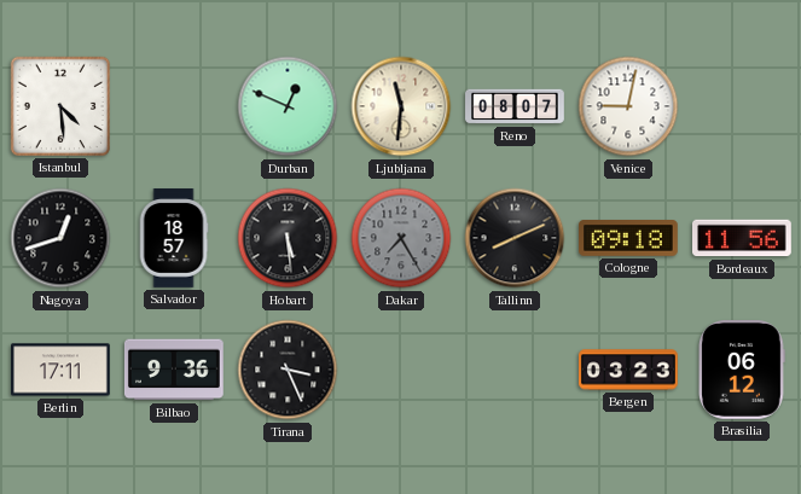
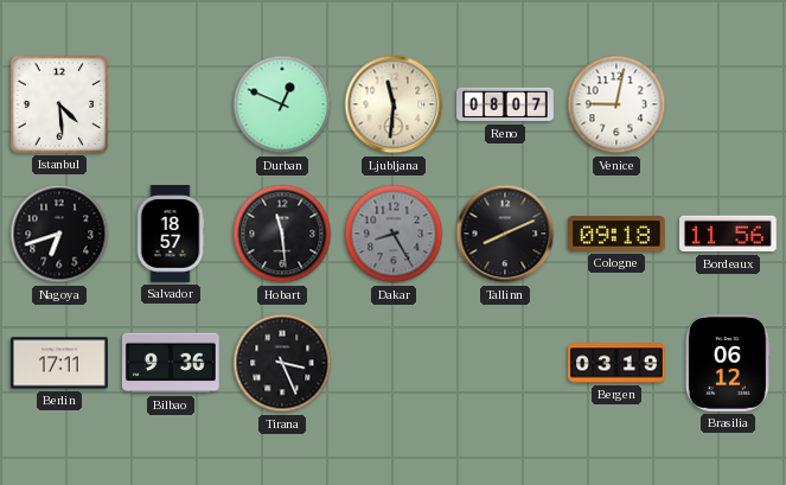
Nagoya: 12:42 -> 6:42 (59, 234)
Hobart: 5:29 -> 11:29 (282, 234)
Dakar: 7:25 -> 8:25 (394, 234)
Bergen: 03:23 -> 03:19 (618, 363)
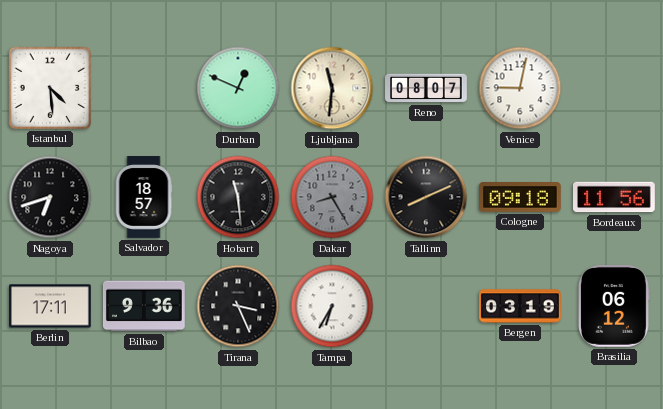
Tampa: none -> 6:35 (332, 306)
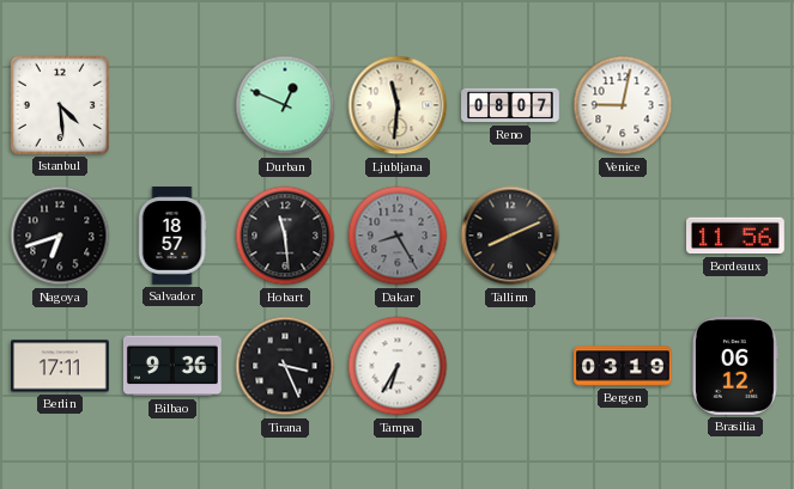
Cologne: 09:18 -> none (521, 198)
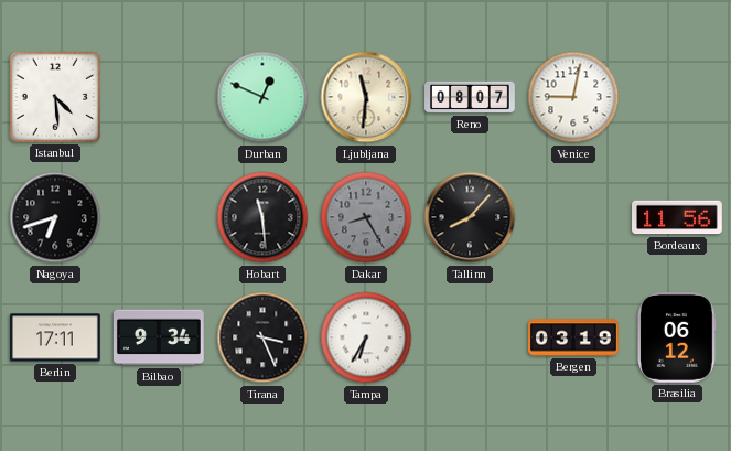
Salvador: 18:57 -> none (172, 236)
Tallinn: 8:11 -> 8:07 (470, 217)
Bilbao: 9:36 -> 9:34 (159, 337)
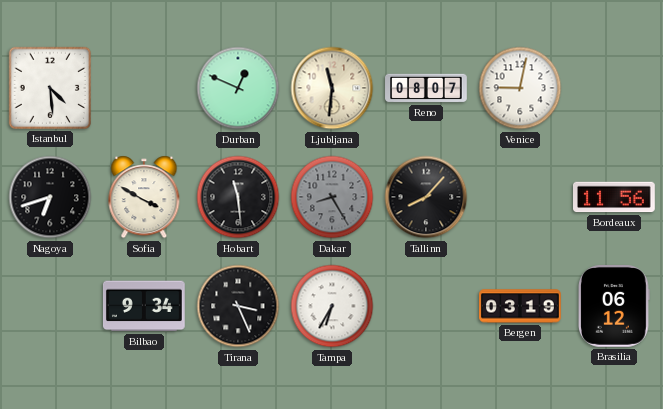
Sofia: none -> 3:50 (144, 197)
Berlin: 17:11 -> none (56, 337)
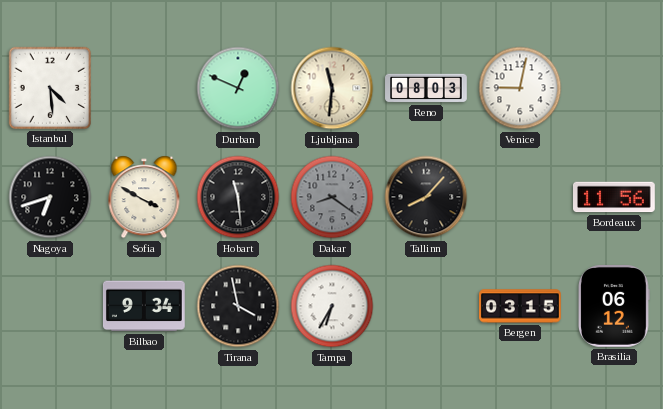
Reno: 08:07 -> 08:03 (426, 88)
Dakar: 8:25 -> 8:21 (332, 197)
Tirana: 3:26 -> 3:58 (238, 306)
Bergen: 03:19 -> 03:15 (521, 306)
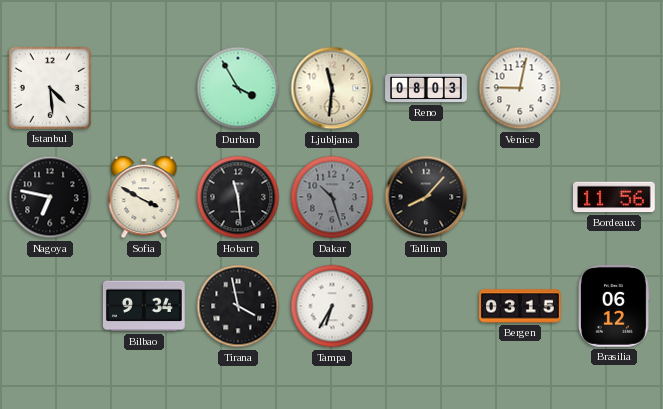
Durban: 12:49 -> 3:55 (238, 88)
Nagoya: 6:42 -> 6:47 (50, 197)
Dakar: 8:21 -> 10:27 (332, 197)
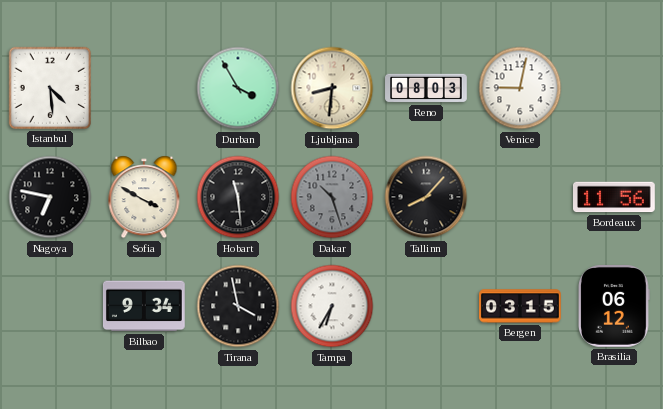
Ljubljana: 11:31 -> 8:31 (332, 88)
